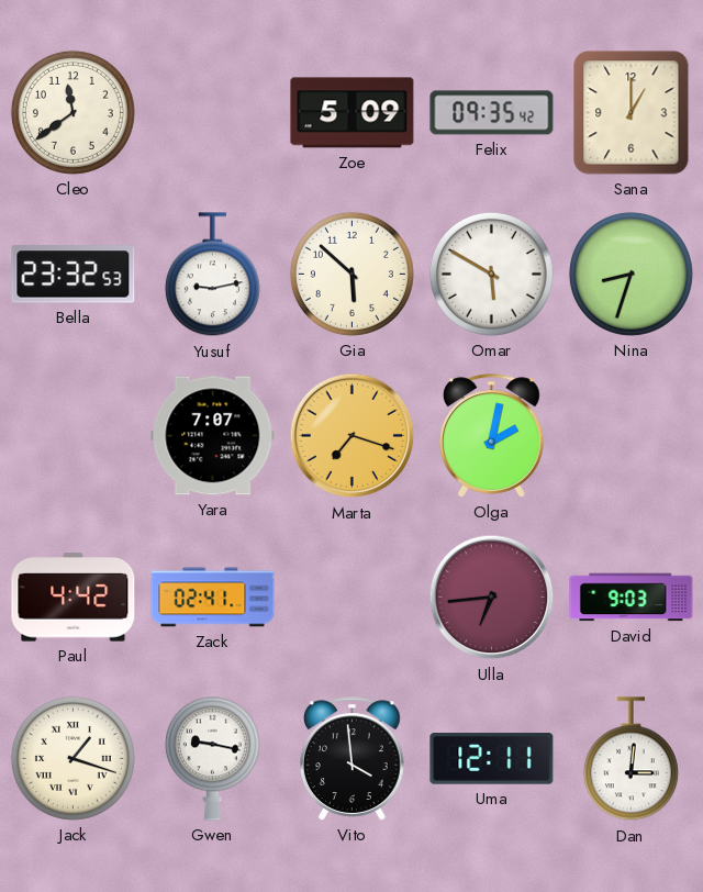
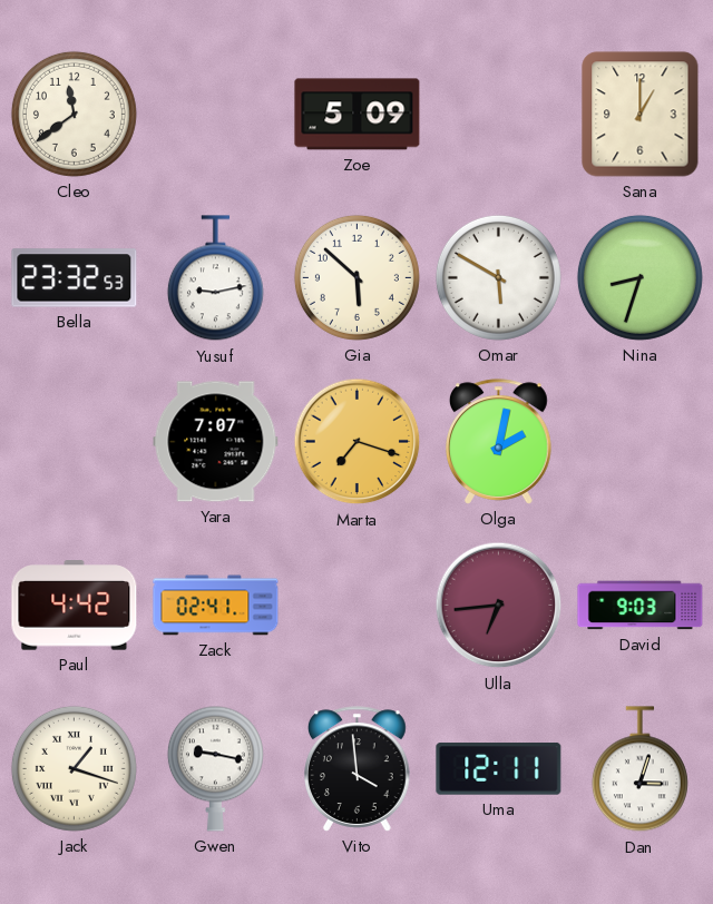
Felix: 09:35 -> none (492, 113)
Dan: 3:01 -> 3:03 (639, 769)
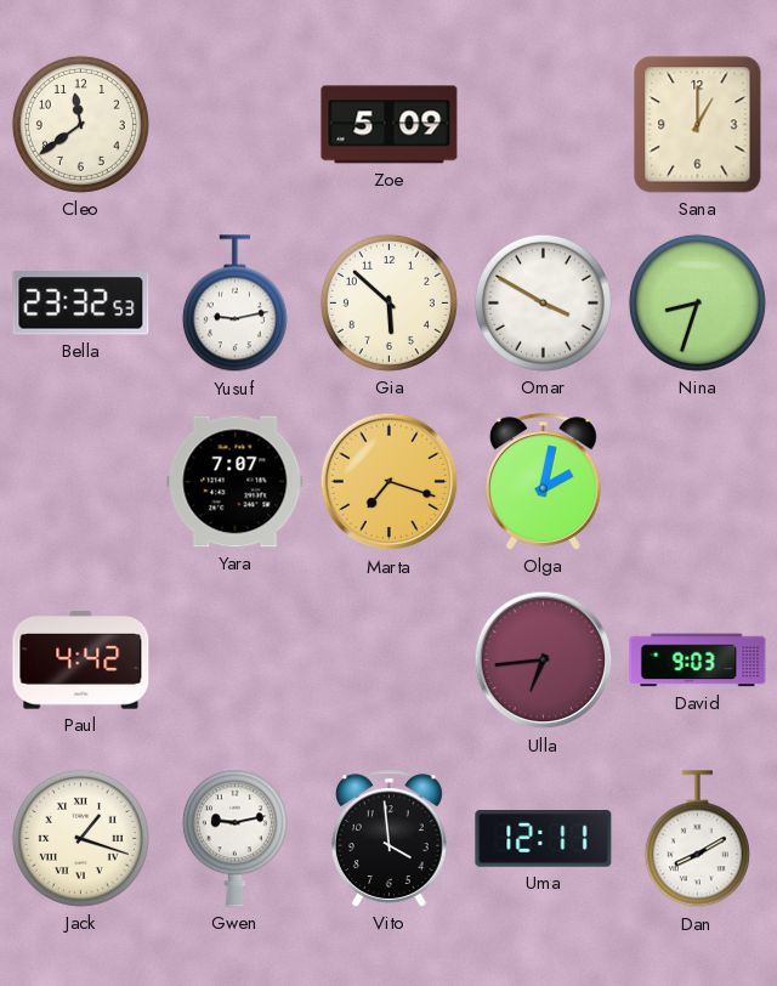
Omar: 5:50 -> 3:50 (543, 302)
Zack: 02:41 -> none (216, 606)
Gwen: 9:17 -> 9:13 (234, 838)
Dan: 3:03 -> 8:10 (697, 839)
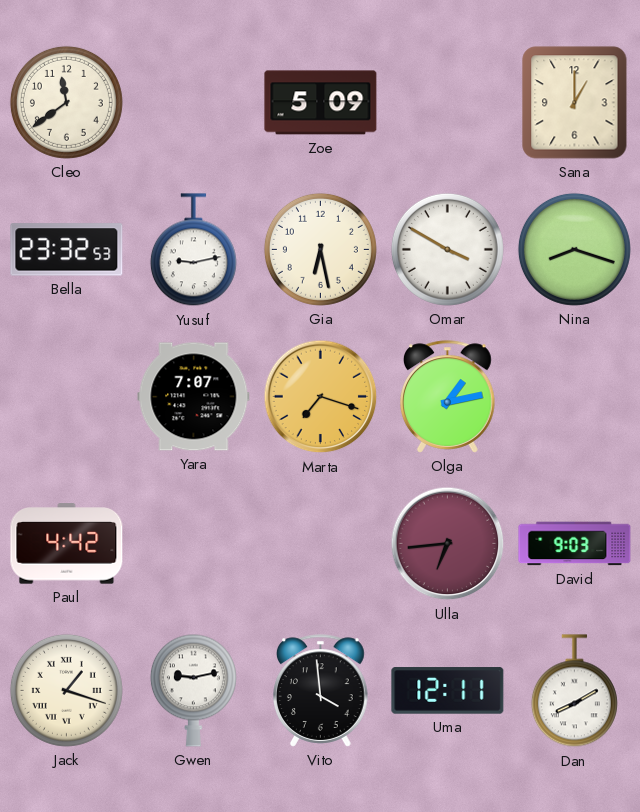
Gia: 5:52 -> 6:28 (320, 249)
Nina: 8:33 -> 8:18 (574, 249)
Olga: 2:02 -> 1:13 (448, 397)
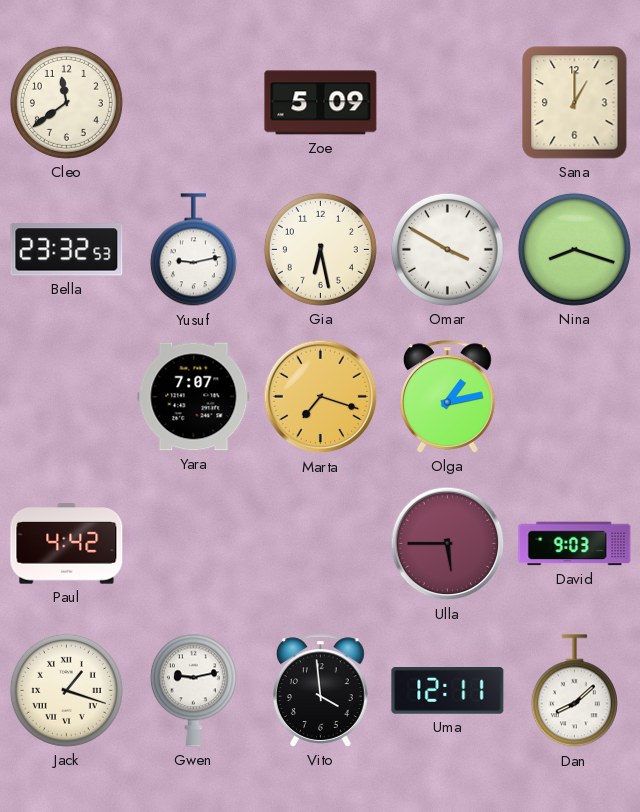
Ulla: 6:44 -> 5:45 (448, 544)
Dan: 8:10 -> 8:08 (574, 691)
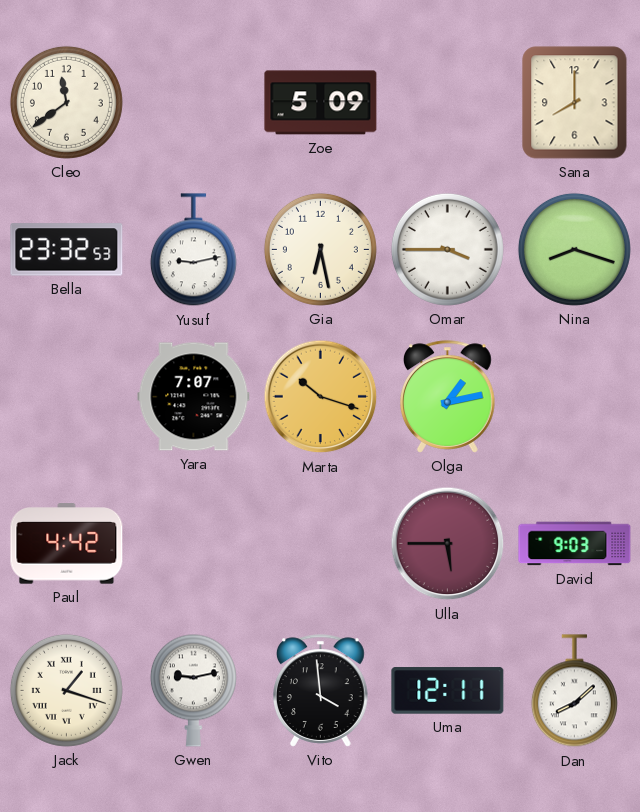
Sana: 1:00 -> 8:00 (575, 103)
Omar: 3:50 -> 3:45 (447, 249)
Marta: 7:18 -> 10:18 (321, 397)
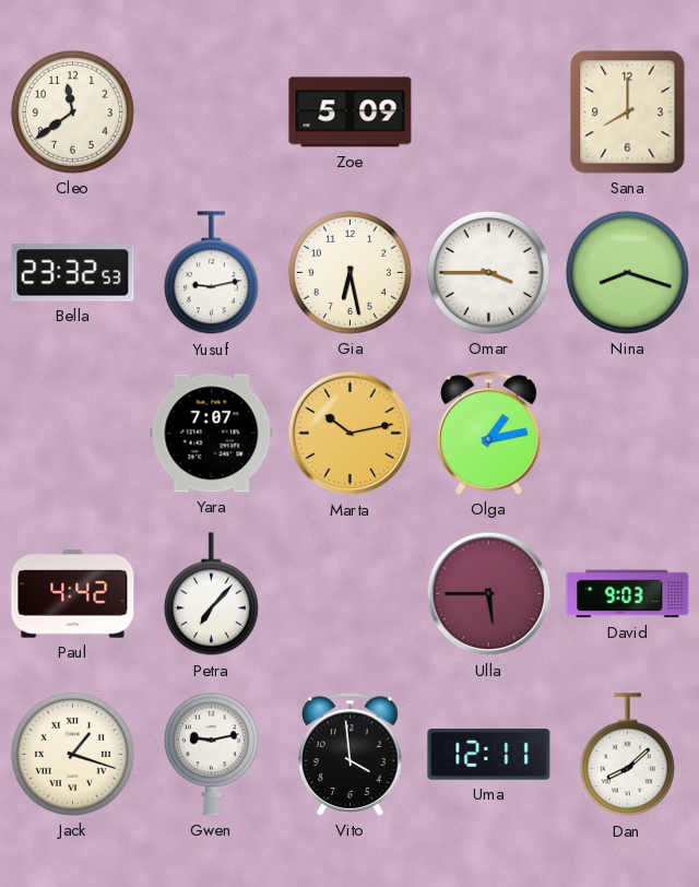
Marta: 10:18 -> 10:13 (351, 434)
Petra: none -> 7:07 (211, 594)
